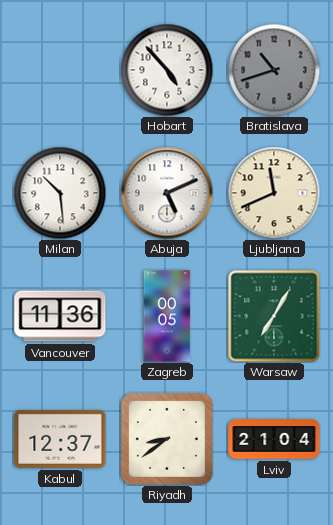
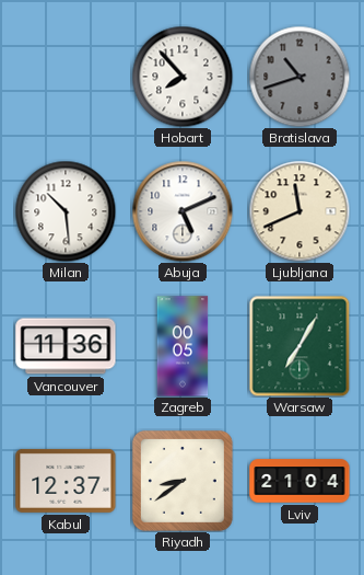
Hobart: 4:53 -> 7:53 (183, 77)
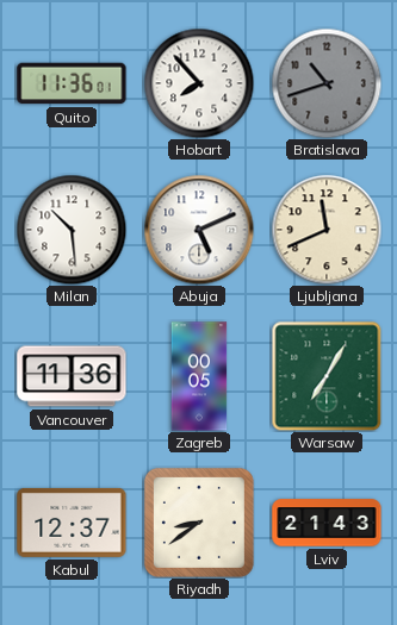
Quito: none -> 11:36 (72, 83)
Lviv: 21:04 -> 21:43 (327, 523)
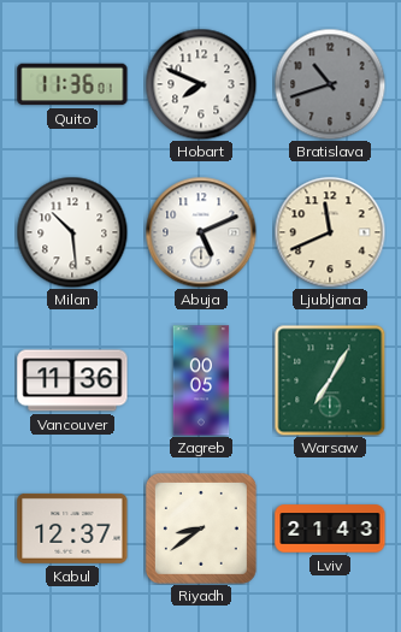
Hobart: 7:53 -> 7:49 (201, 84)
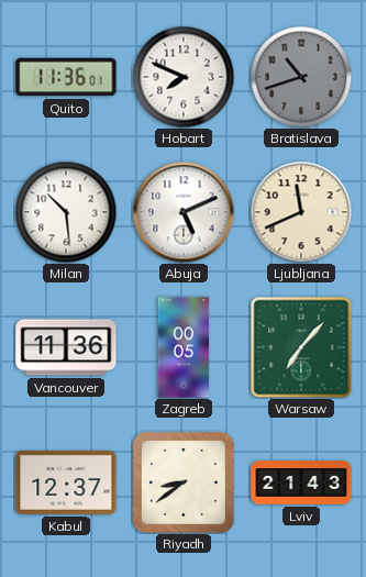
Warsaw: 7:05 -> 7:07 (301, 347)
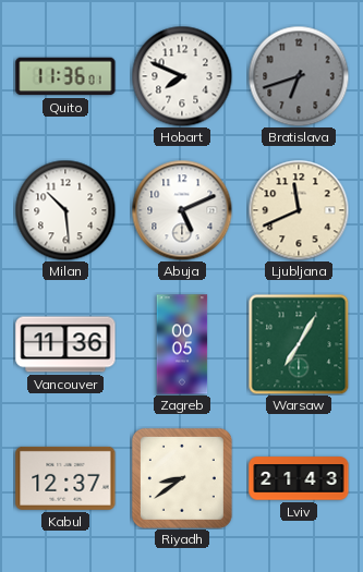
Bratislava: 10:42 -> 6:42 (299, 76)
Warsaw: 7:07 -> 7:05 (299, 344)
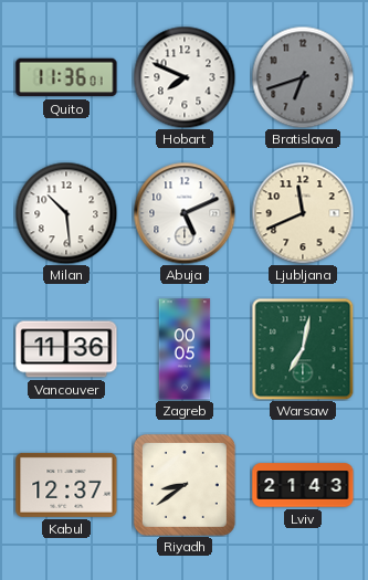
Warsaw: 7:05 -> 7:02 (303, 349)
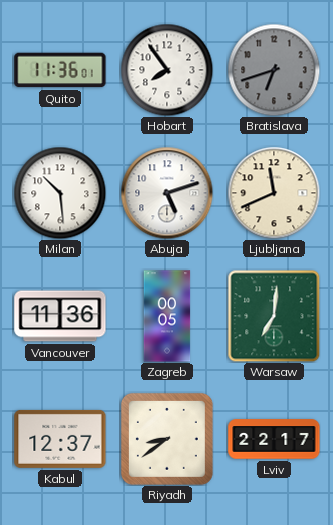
Hobart: 7:49 -> 7:54 (167, 70)
Abuja: 5:11 -> 5:12 (167, 193)
Warsaw: 7:02 -> 7:01 (274, 316)
Lviv: 21:43 -> 22:17 (274, 439)
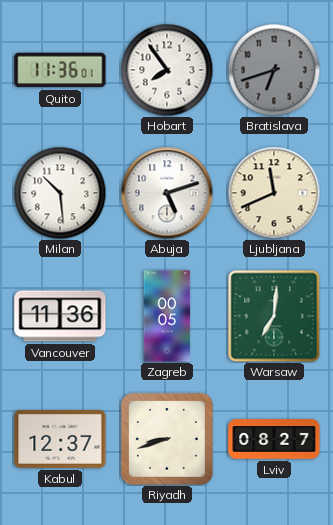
Riyadh: 8:39 -> 8:42 (167, 439)
Lviv: 22:17 -> 08:27 (274, 439)
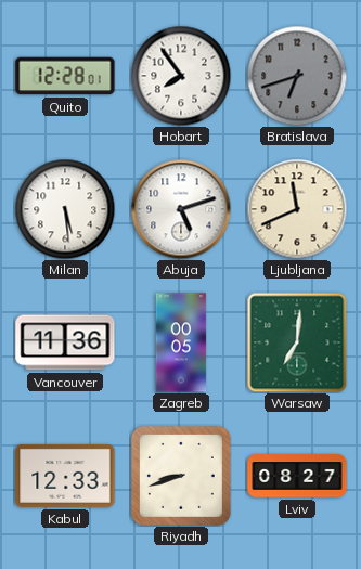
Quito: 11:36 -> 12:28 (65, 76)
Milan: 10:29 -> 5:29 (65, 209)
Kabul: 12:37 -> 12:33 (65, 476)
